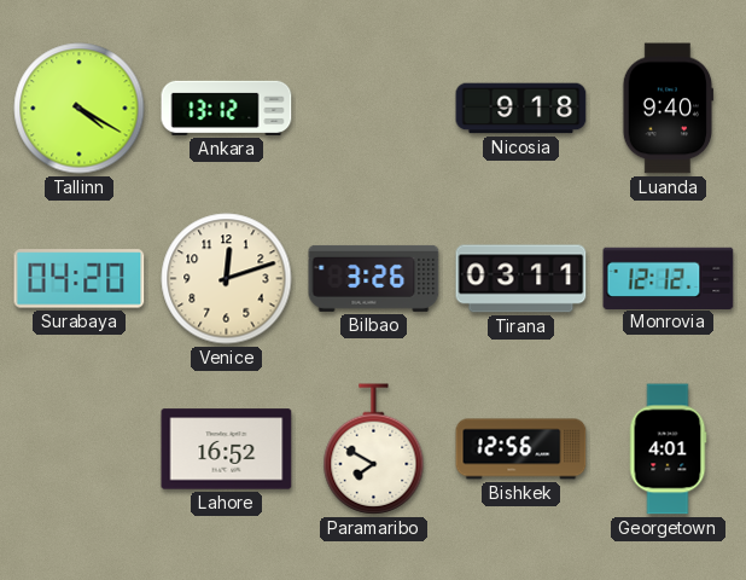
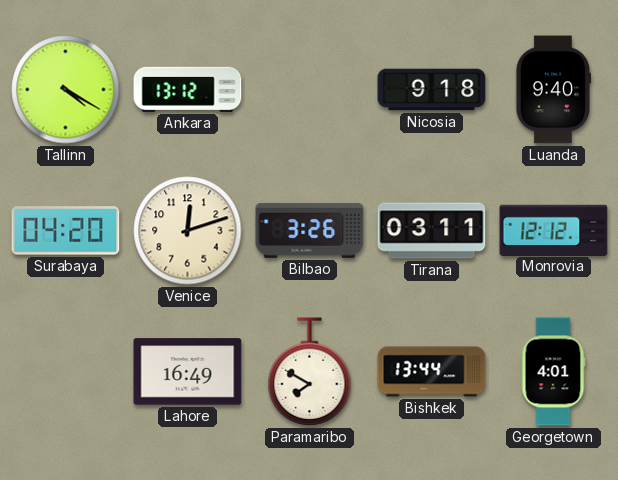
Lahore: 16:52 -> 16:49 (188, 372)
Bishkek: 12:56 -> 13:44 (432, 372)
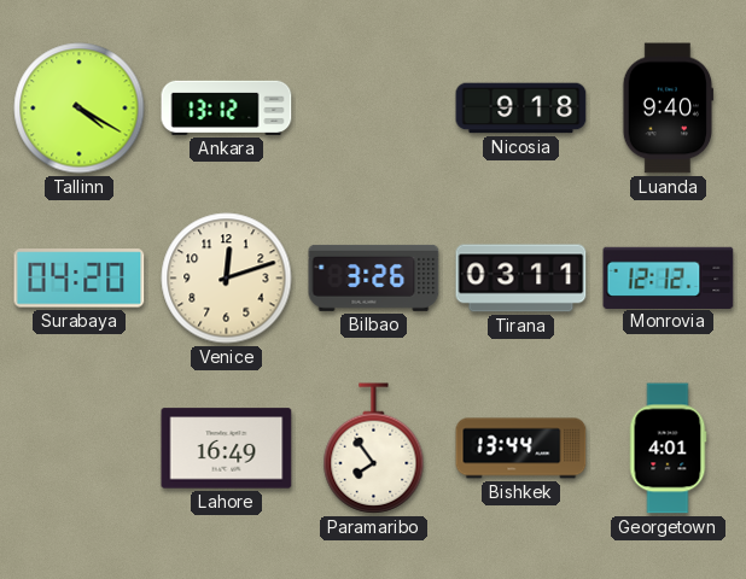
Paramaribo: 7:50 -> 7:54 (374, 449)
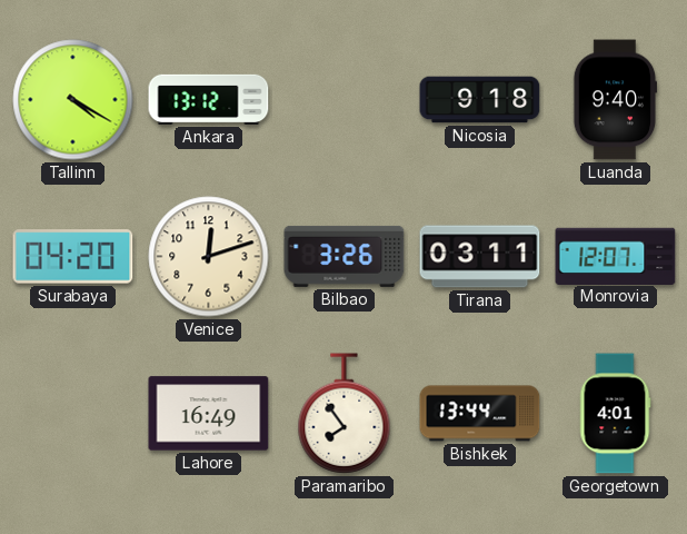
Monrovia: 12:12 -> 12:07 (616, 256)
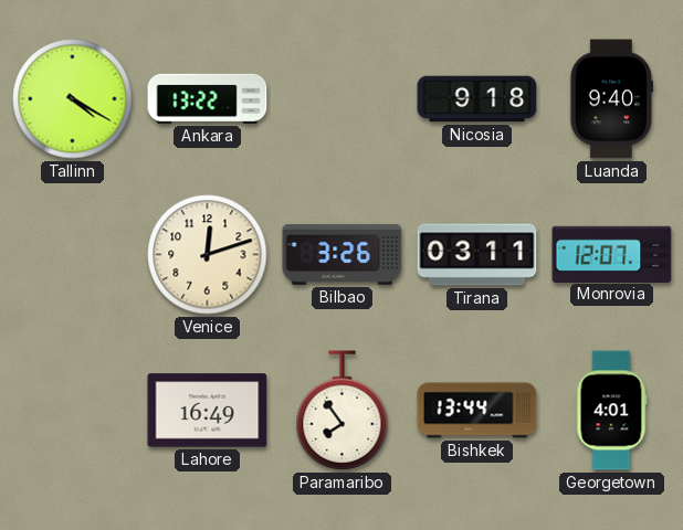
Ankara: 13:12 -> 13:22 (208, 98)
Surabaya: 04:20 -> none (73, 257)
